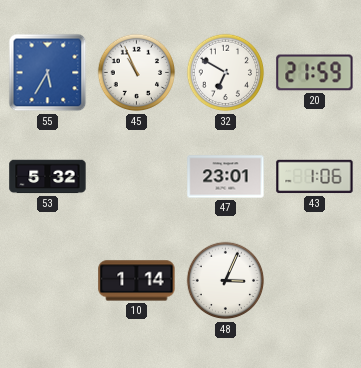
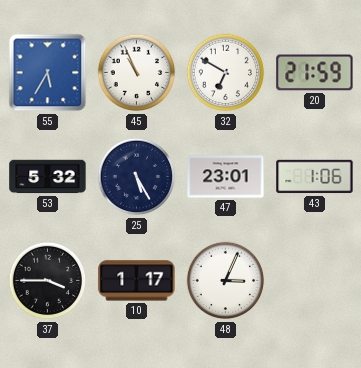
25: none -> 5:25 (137, 177)
37: none -> 3:45 (48, 281)
10: 1:14 -> 1:17 (137, 281)
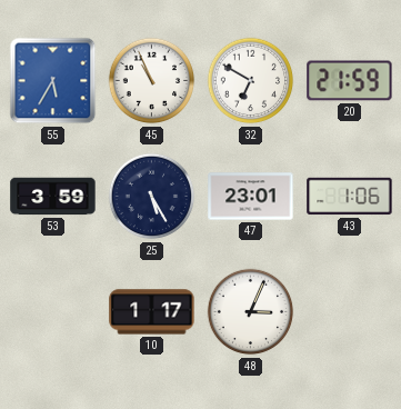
53: 5:32 -> 3:59 (53, 197)
37: 3:45 -> none (48, 281)
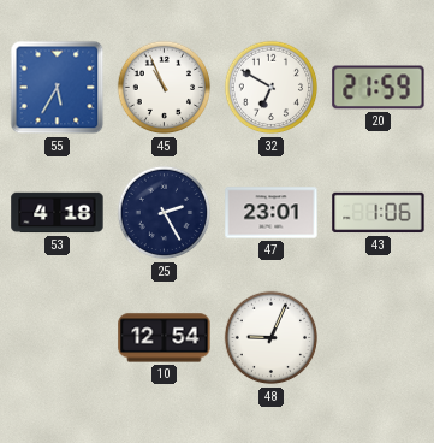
53: 3:59 -> 4:18 (58, 213)
25: 5:25 -> 2:25 (165, 213)
10: 1:17 -> 12:54 (165, 338)
48: 3:04 -> 9:04 (272, 338)
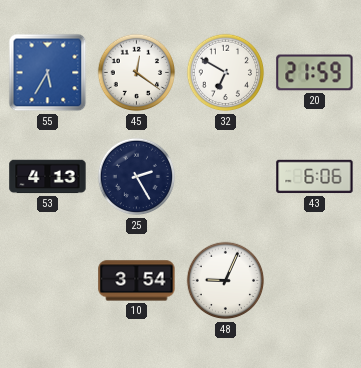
45: 10:56 -> 12:21 (137, 73)
53: 4:18 -> 4:13 (48, 177)
47: 23:01 -> none (272, 213)
43: 1:06 -> 6:06 (315, 177)
10: 12:54 -> 3:54 (137, 281)
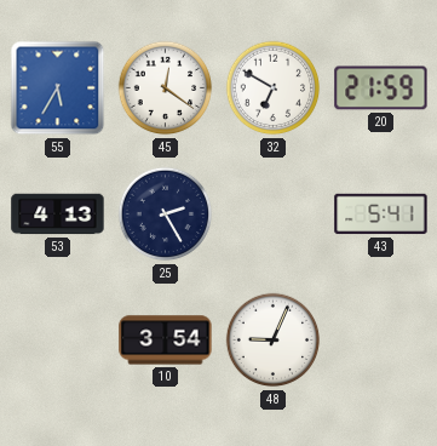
43: 6:06 -> 5:41 (381, 215)
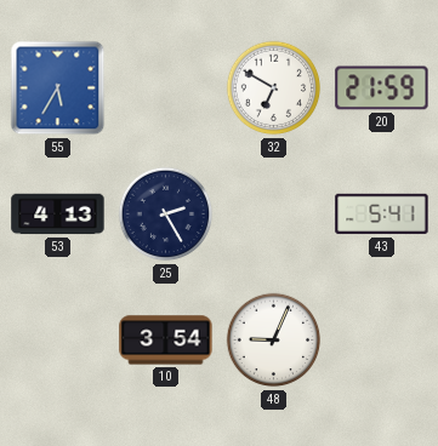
45: 12:21 -> none (166, 88)
